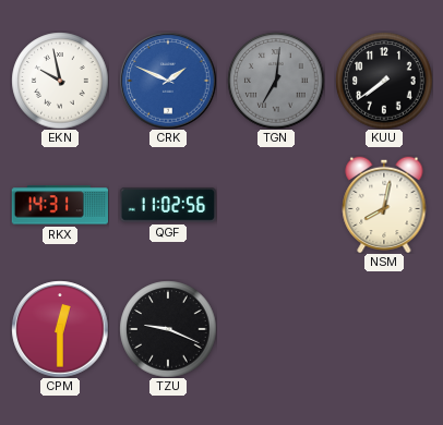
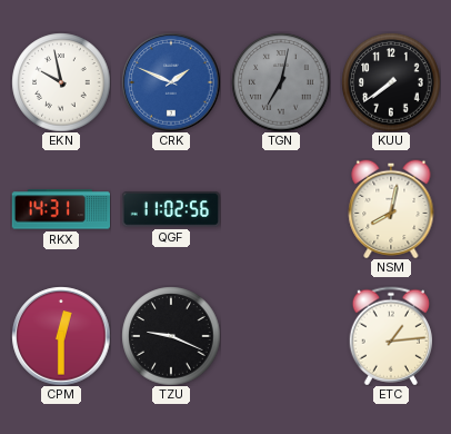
TGN: 7:01 -> 7:02 (281, 82)
ETC: none -> 1:14 (390, 336)
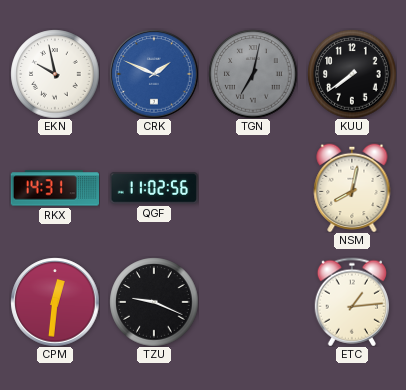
CPM: 12:30 -> 12:31 (55, 302)
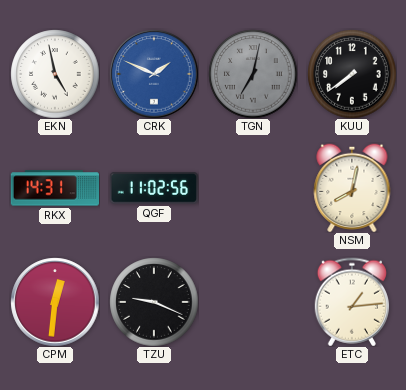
EKN: 9:58 -> 4:58 (55, 74)
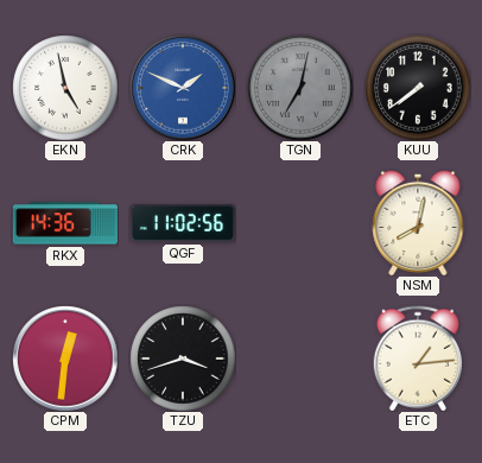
RKX: 14:31 -> 14:36 (64, 223)
TZU: 9:19 -> 3:42 (183, 359)
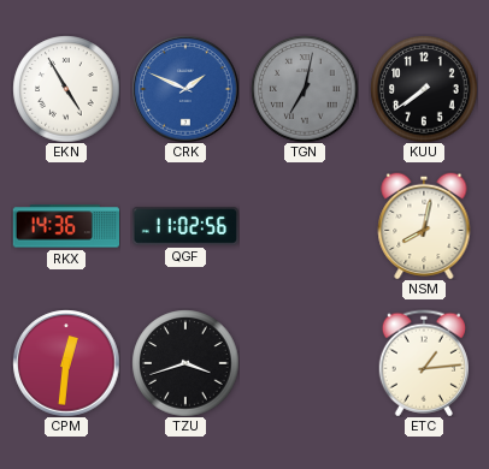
EKN: 4:58 -> 4:55 (66, 89)
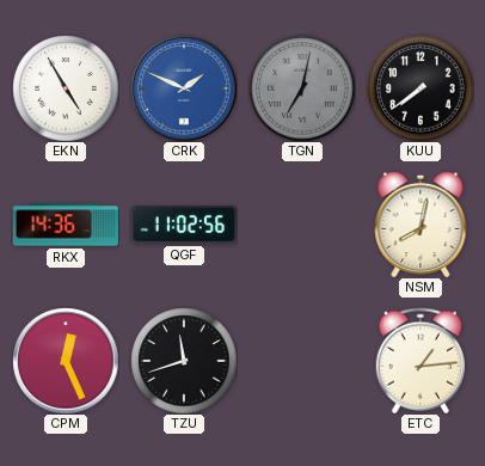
CPM: 12:31 -> 12:26 (66, 361)
TZU: 3:42 -> 11:42 (184, 361)
